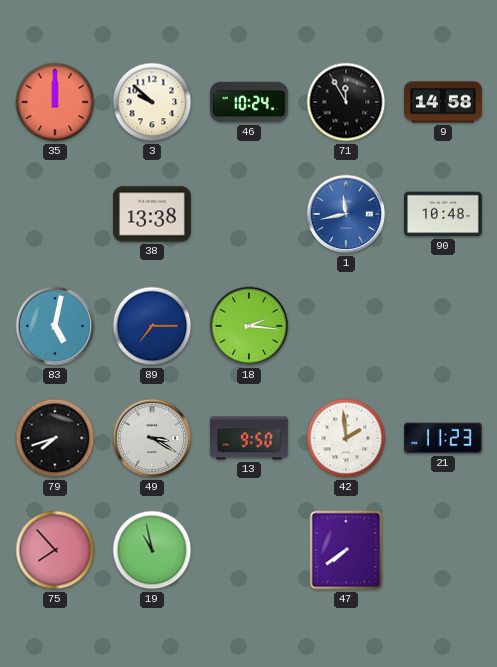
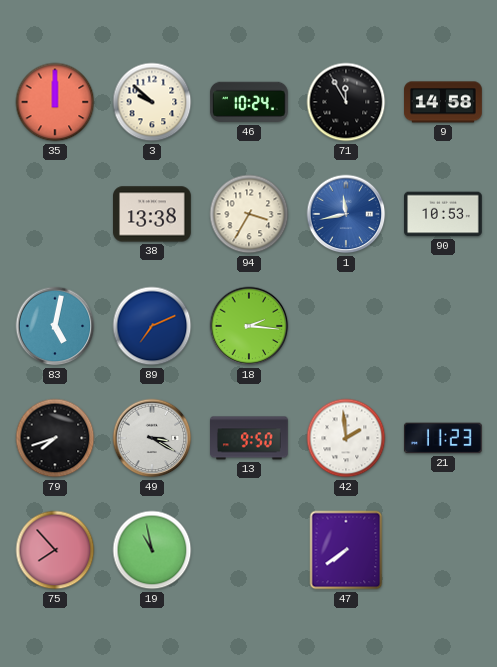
94: none -> 3:35 (249, 214)
90: 10:48 -> 10:53 (444, 214)
89: 7:15 -> 7:11 (152, 326)
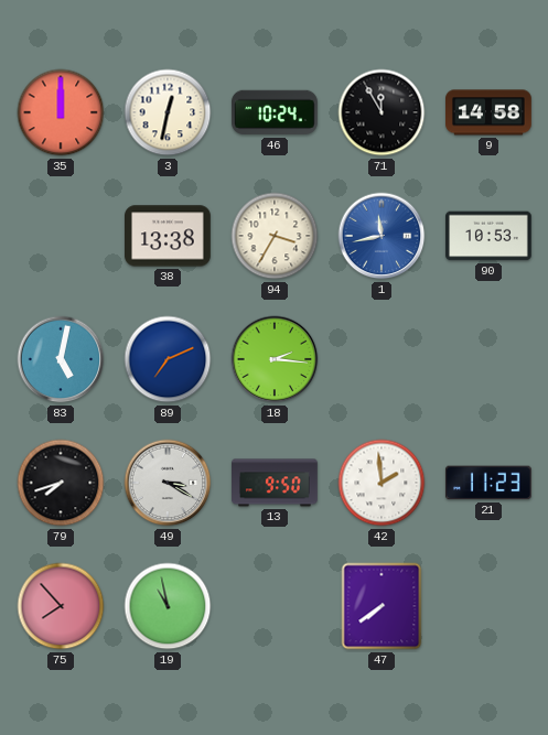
3: 9:52 -> 12:32 (168, 112)
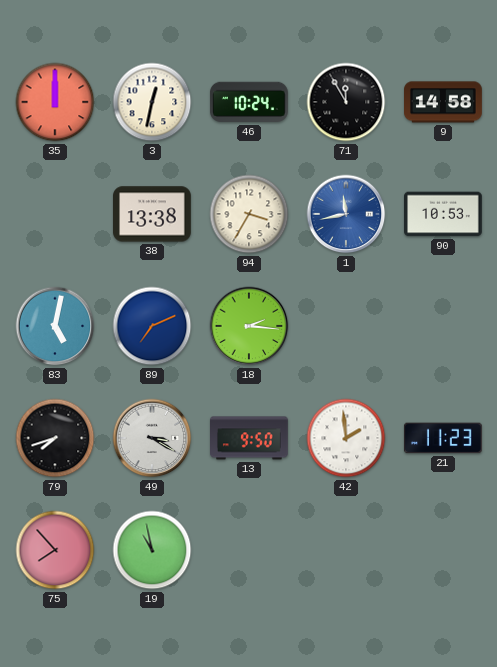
47: 7:39 -> none (382, 606)
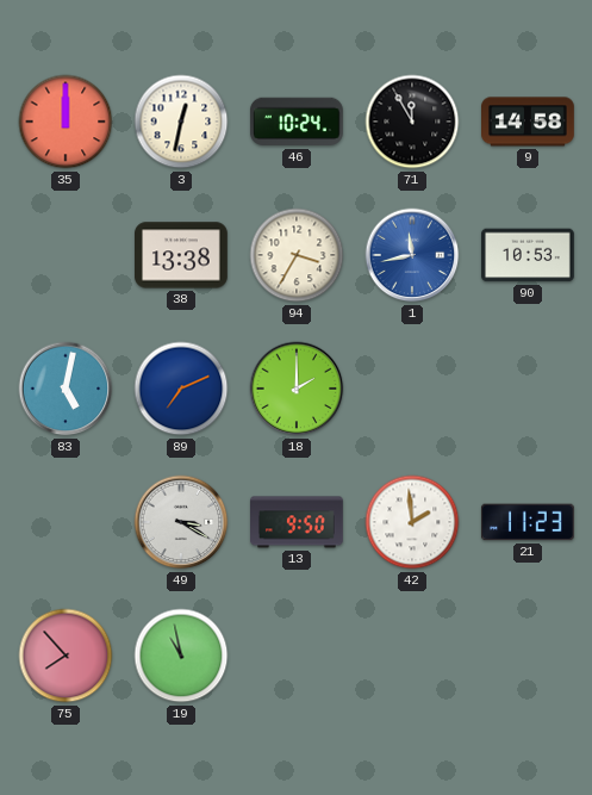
18: 2:16 -> 2:00 (297, 389)
79: 7:42 -> none (55, 438)
